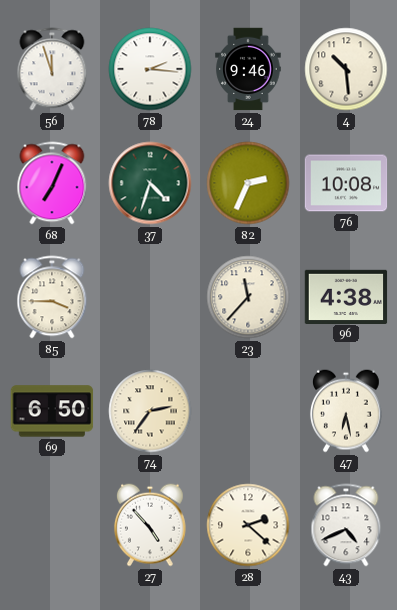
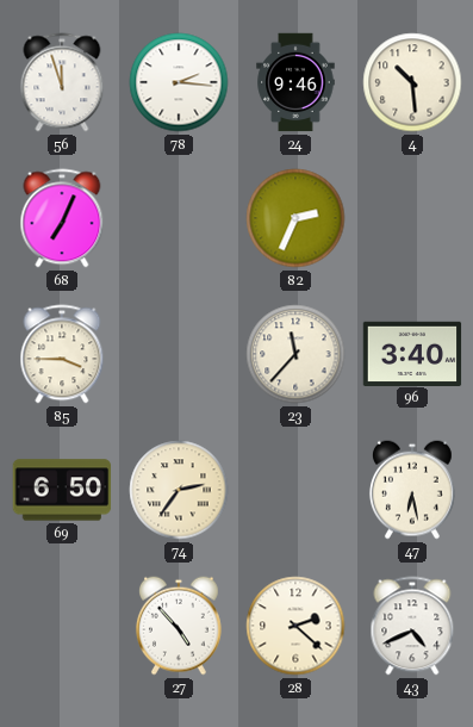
37: 4:33 -> none (150, 183)
76: 10:08 -> none (346, 183)
96: 4:38 -> 3:40 (412, 353)
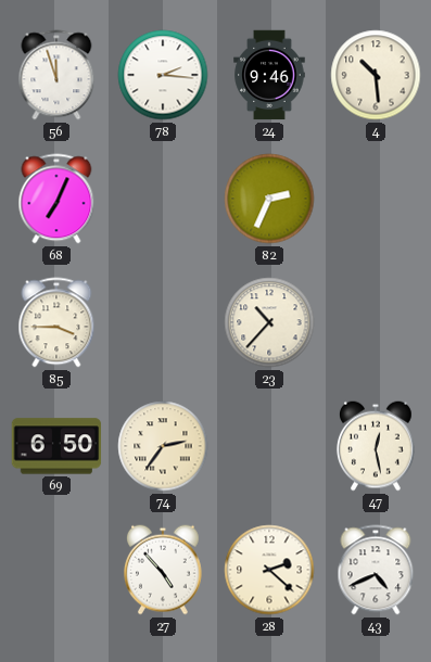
23: 11:37 -> 10:37 (269, 322)
96: 3:40 -> none (412, 353)
47: 6:28 -> 12:28 (376, 446)
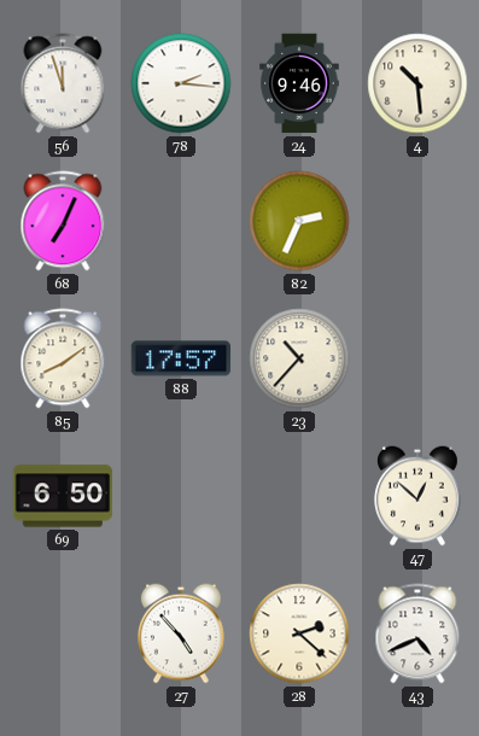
85: 3:45 -> 8:09 (63, 358)
88: none -> 17:57 (181, 358)
74: 2:36 -> none (163, 446)
47: 12:28 -> 12:52 (417, 496)
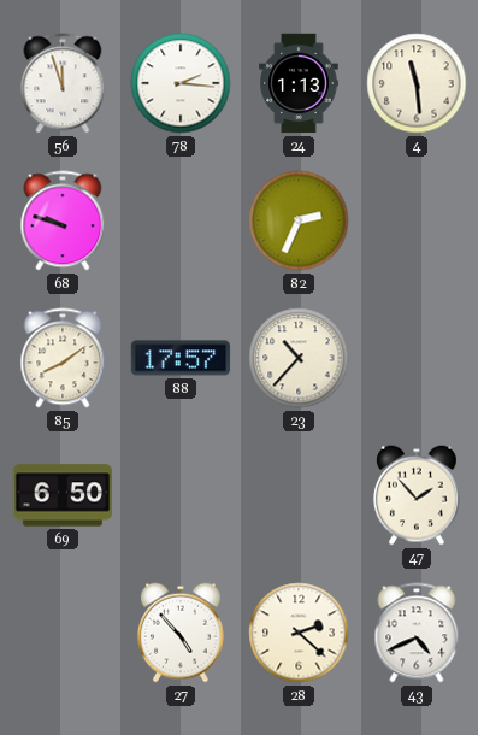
24: 9:46 -> 1:13 (299, 83)
4: 10:29 -> 11:29 (417, 83)
68: 7:04 -> 9:48 (63, 220)
47: 12:52 -> 1:53 (417, 495)
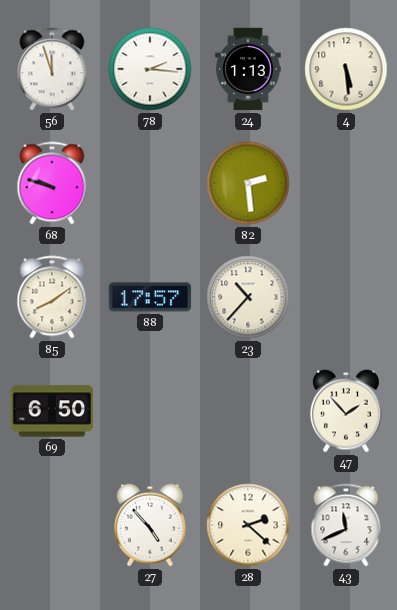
4: 11:29 -> 5:29 (346, 69)
82: 2:34 -> 2:29 (248, 183)
43: 4:41 -> 11:41 (346, 525)
